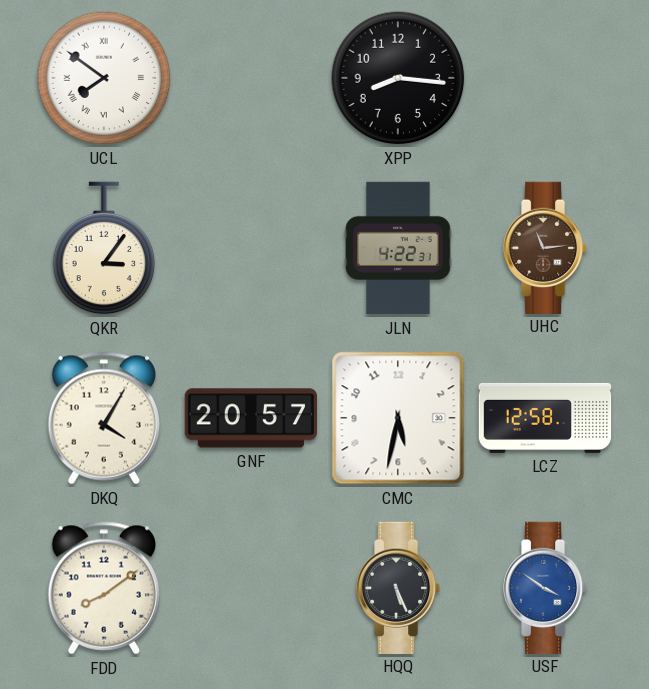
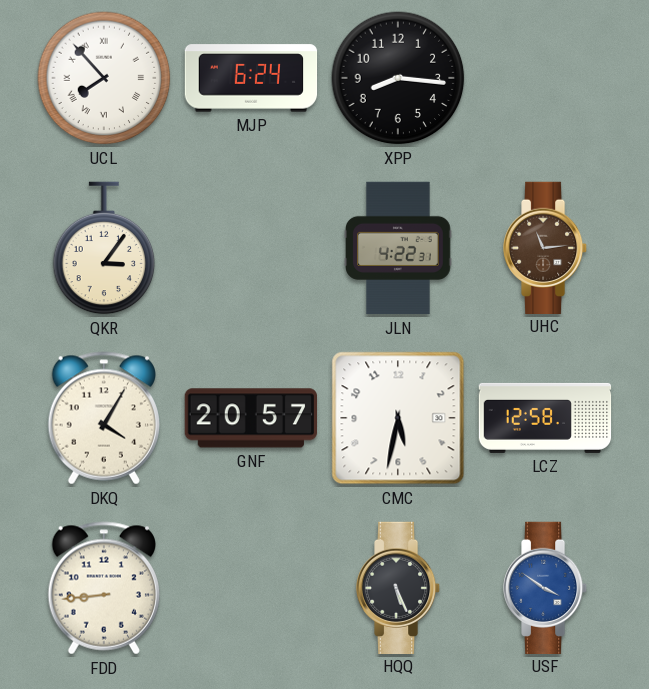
UCL: 7:51 -> 7:53 (104, 78)
MJP: none -> 6:24 (251, 78)
FDD: 8:09 -> 8:44 (103, 588)
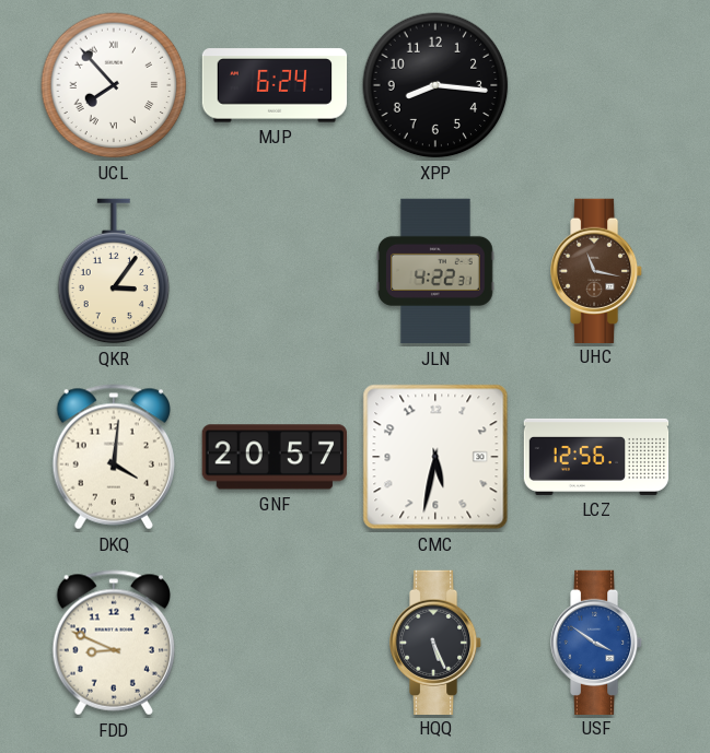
UHC: 11:14 -> 11:17 (596, 270)
DKQ: 4:05 -> 4:01 (113, 457)
LCZ: 12:58 -> 12:56 (596, 457)
FDD: 8:44 -> 8:49 (113, 643)
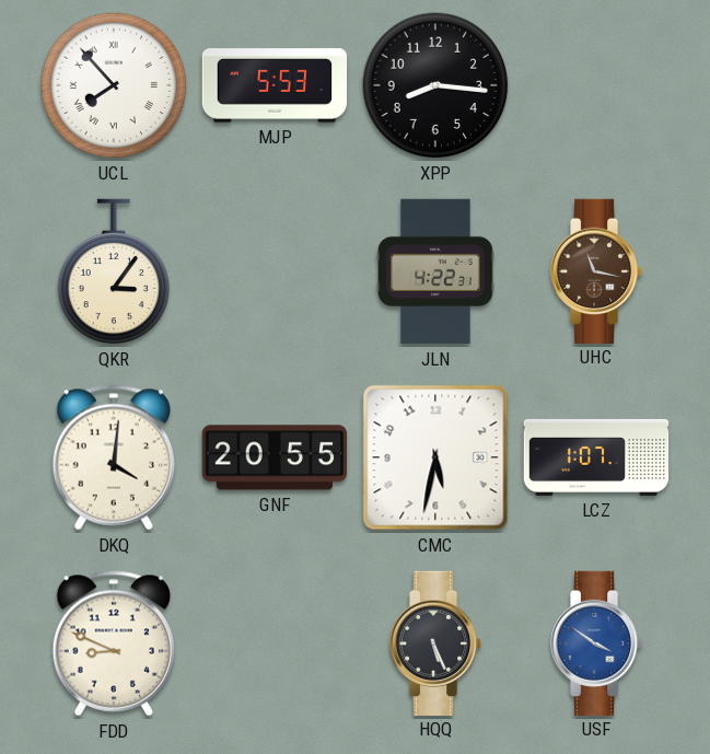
MJP: 6:24 -> 5:53 (275, 85)
GNF: 20:57 -> 20:55 (273, 457)
LCZ: 12:56 -> 1:07 (596, 457)
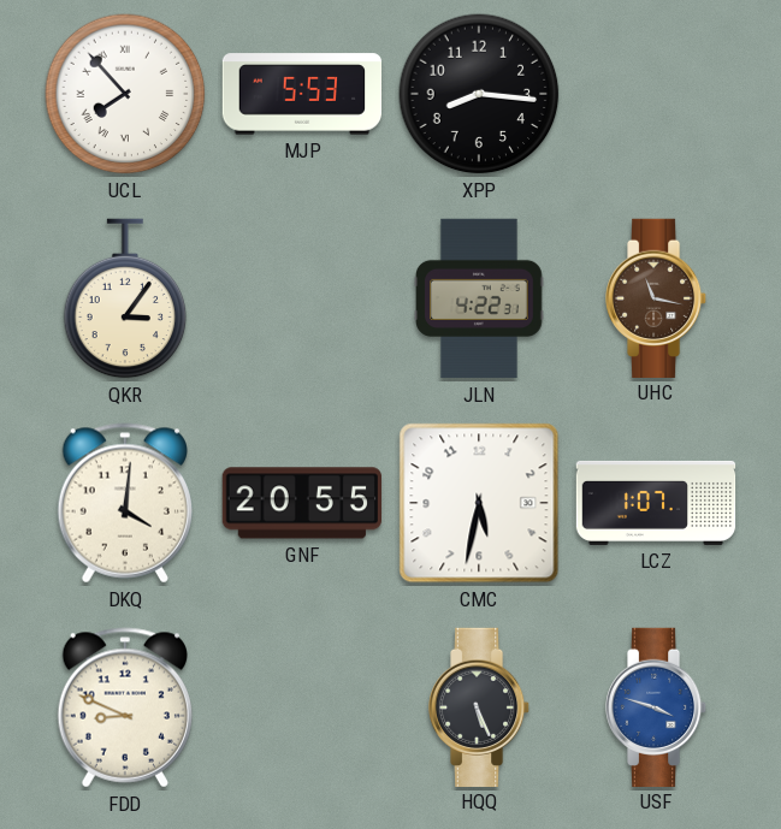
USF: 3:51 -> 3:48 (656, 706)
